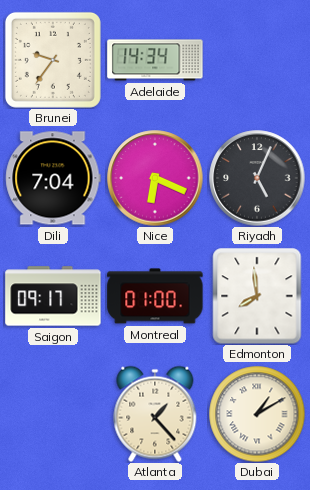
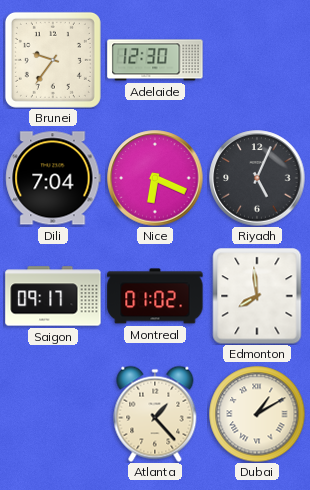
Adelaide: 14:34 -> 12:30 (155, 60)
Montreal: 01:00 -> 01:02 (155, 296)
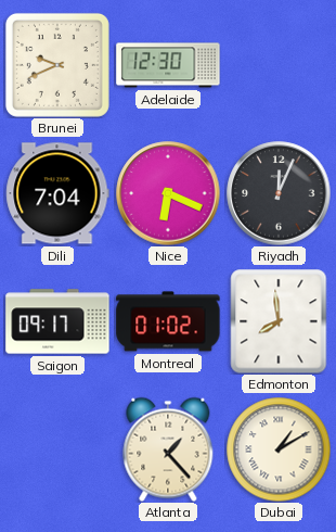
Brunei: 9:36 -> 9:41 (57, 65)
Riyadh: 5:04 -> 12:04 (279, 193)
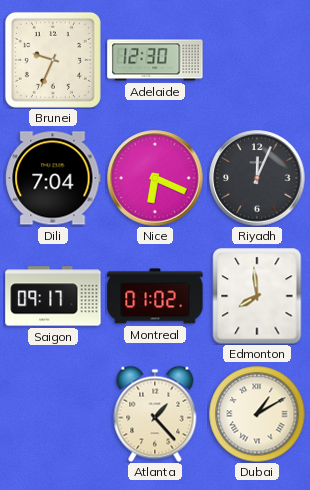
Brunei: 9:41 -> 9:34 (53, 60)
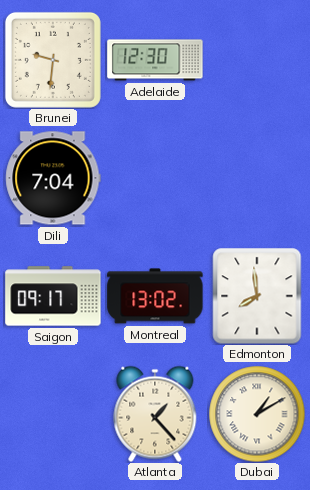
Brunei: 9:34 -> 9:31 (53, 60)
Nice: 6:19 -> none (155, 178)
Riyadh: 12:04 -> none (257, 178)
Montreal: 01:02 -> 13:02 (155, 296)
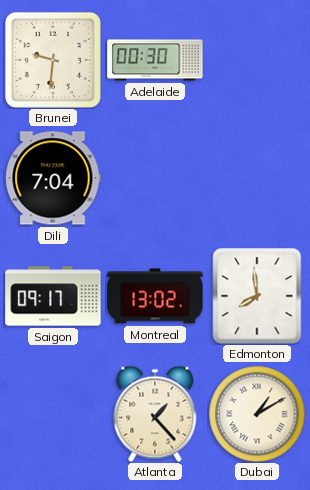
Adelaide: 12:30 -> 00:30 (155, 60)
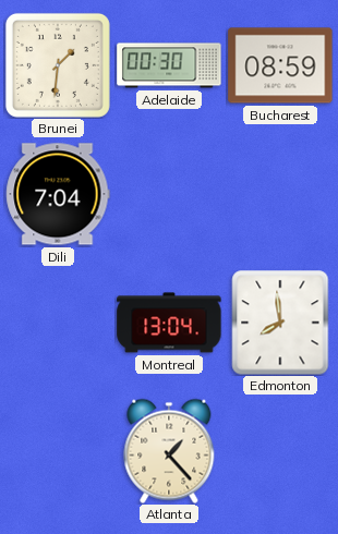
Brunei: 9:31 -> 1:31 (58, 65)
Bucharest: none -> 08:59 (280, 65)
Saigon: 09:17 -> none (53, 296)
Montreal: 13:02 -> 13:04 (169, 323)
Dubai: 1:10 -> none (257, 414)
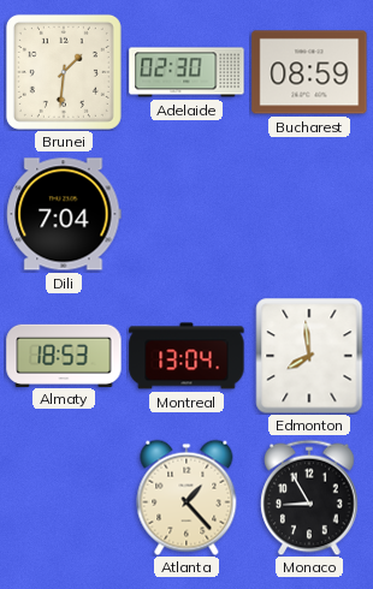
Adelaide: 00:30 -> 02:30 (186, 72)
Almaty: none -> 18:53 (64, 355)
Monaco: none -> 8:55 (309, 498)
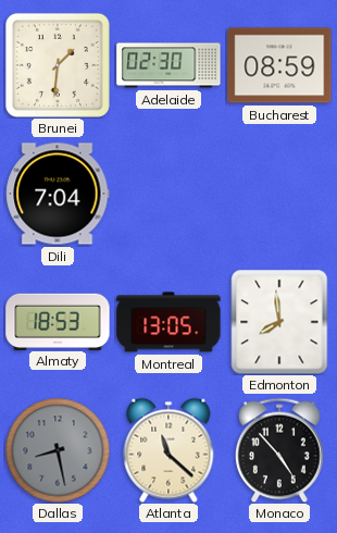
Montreal: 13:04 -> 13:05 (168, 322)
Dallas: none -> 8:28 (58, 450)
Atlanta: 1:23 -> 11:22 (168, 450)
Monaco: 8:55 -> 4:53 (279, 450)
